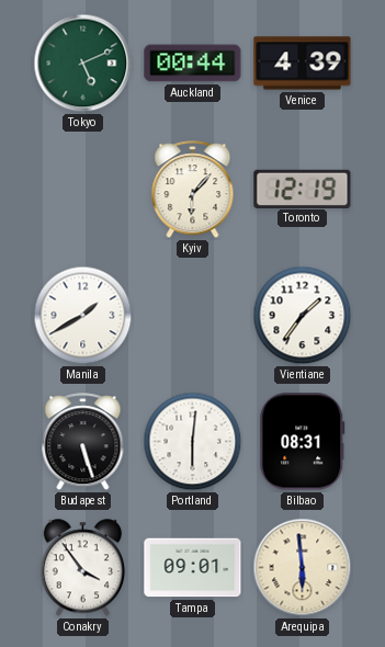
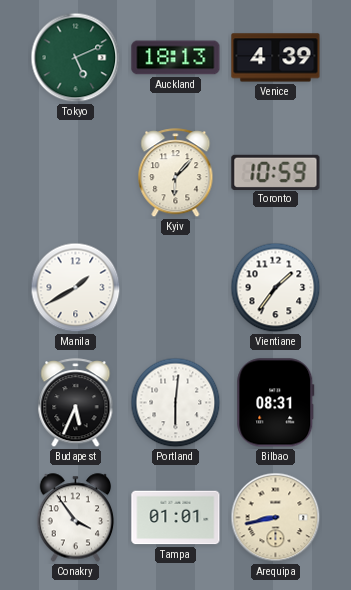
Auckland: 00:44 -> 18:13 (176, 58)
Toronto: 12:19 -> 10:59 (276, 172)
Budapest: 5:27 -> 5:34 (76, 403)
Tampa: 09:01 -> 01:01 (176, 518)
Arequipa: 5:59 -> 8:43 (276, 518)
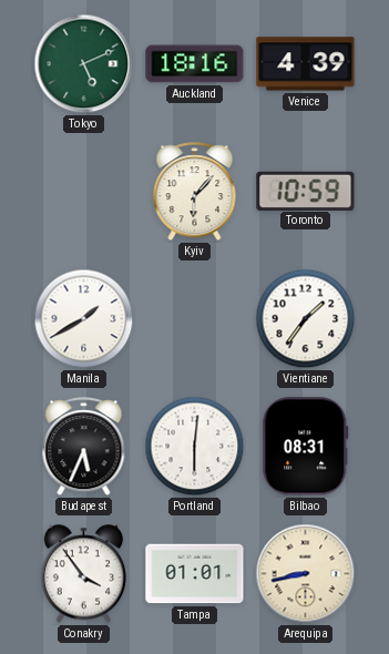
Auckland: 18:13 -> 18:16 (195, 64)
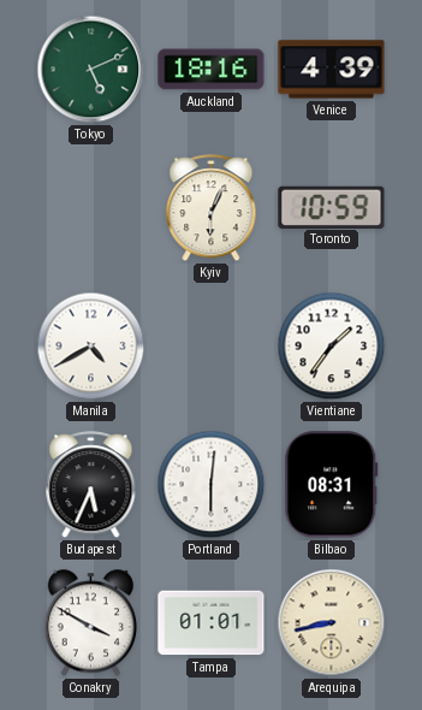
Kyiv: 6:07 -> 6:04 (212, 208)
Manila: 1:40 -> 4:40 (91, 347)
Conakry: 3:54 -> 3:50 (91, 623)
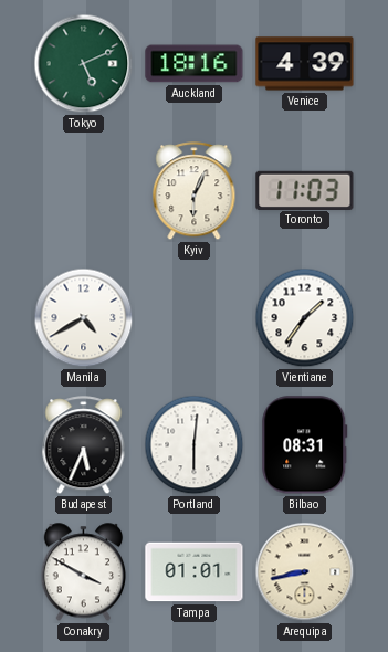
Toronto: 10:59 -> 11:03 (305, 190)
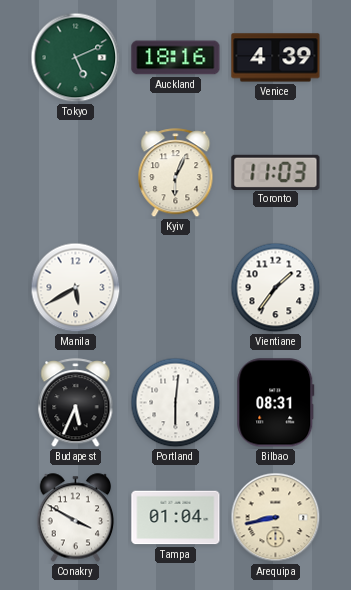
Manila: 4:40 -> 5:40 (76, 288)
Tampa: 01:01 -> 01:04 (176, 518)
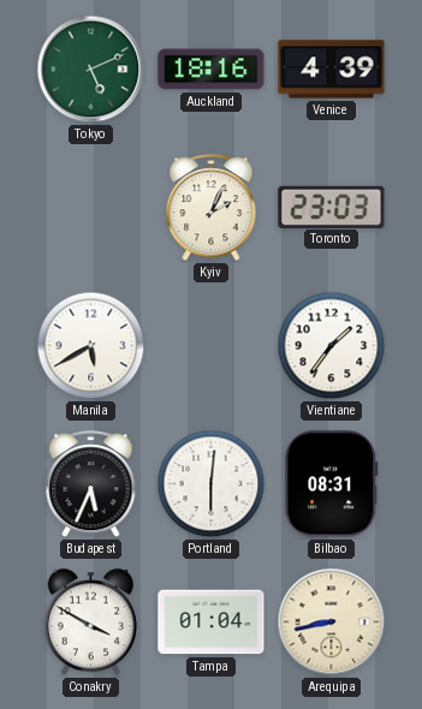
Kyiv: 6:04 -> 2:04 (212, 208)
Toronto: 11:03 -> 23:03 (332, 207)
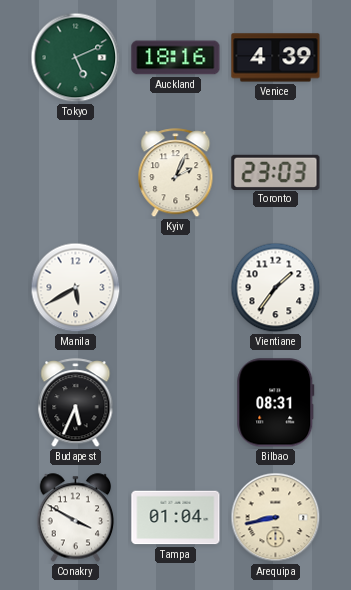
Portland: 6:01 -> none (212, 484)
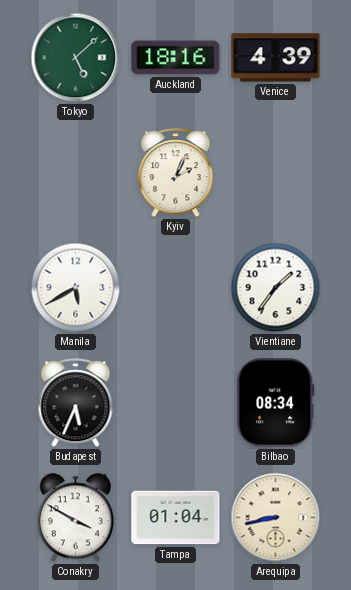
Tokyo: 5:11 -> 5:08 (76, 58)
Toronto: 23:03 -> none (276, 172)
Bilbao: 08:31 -> 08:34 (276, 403)
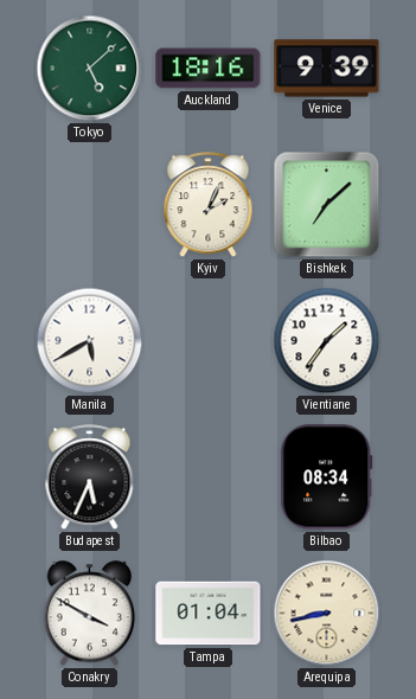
Venice: 4:39 -> 9:39 (327, 69)
Bishkek: none -> 7:08 (327, 205)
